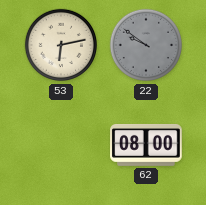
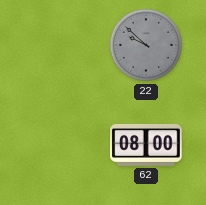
53: 6:13 -> none (61, 45)
22: 9:51 -> 9:52 (146, 45)
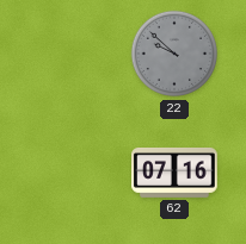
62: 08:00 -> 07:16 (174, 173)
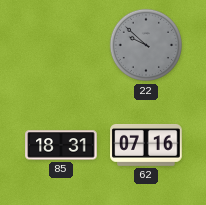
85: none -> 18:31 (61, 145)
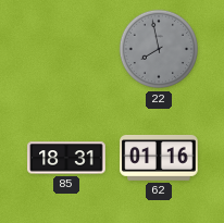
22: 9:52 -> 7:58 (159, 49)
62: 07:16 -> 01:16 (159, 158)
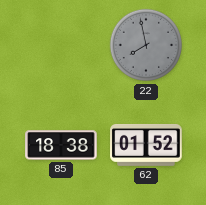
85: 18:31 -> 18:38 (61, 145)
62: 01:16 -> 01:52 (146, 145)
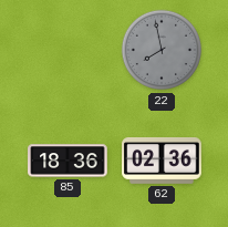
85: 18:38 -> 18:36 (68, 161)
62: 01:52 -> 02:36 (162, 161)
